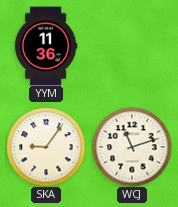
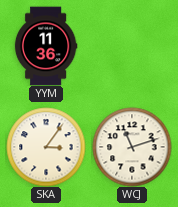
SKA: 9:06 -> 3:06 (46, 147)
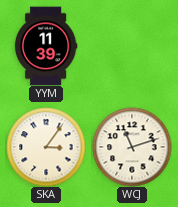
YYM: 11:36 -> 11:39 (46, 46)
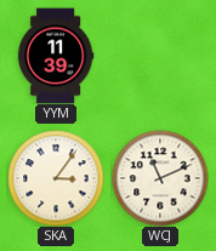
WCJ: 11:12 -> 11:11 (160, 178)
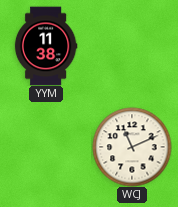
YYM: 11:39 -> 11:38 (46, 46)
SKA: 3:06 -> none (56, 178)
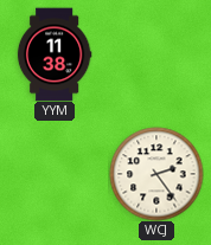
WCJ: 11:11 -> 2:24 (156, 174)
